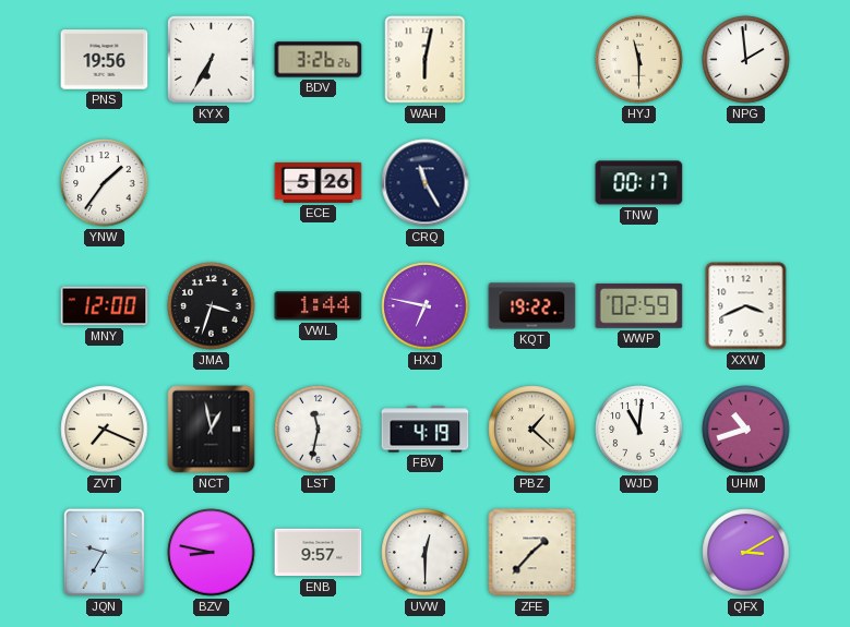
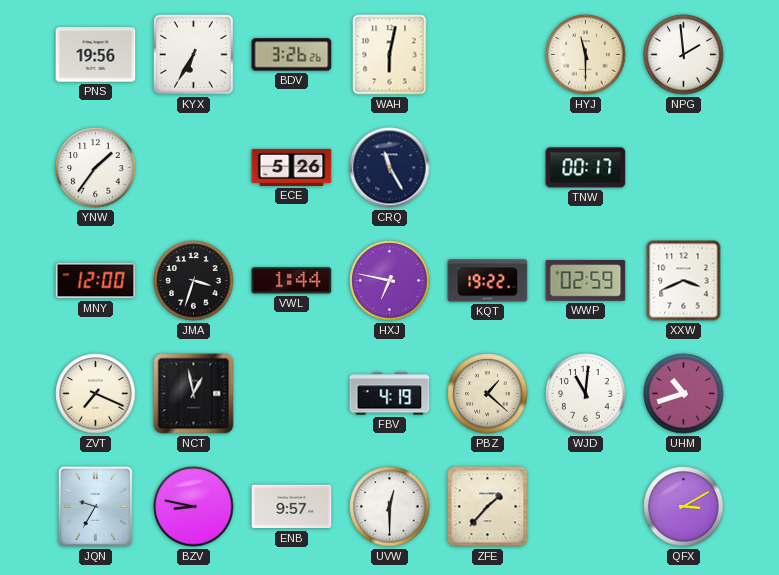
LST: 11:32 -> none (319, 430)
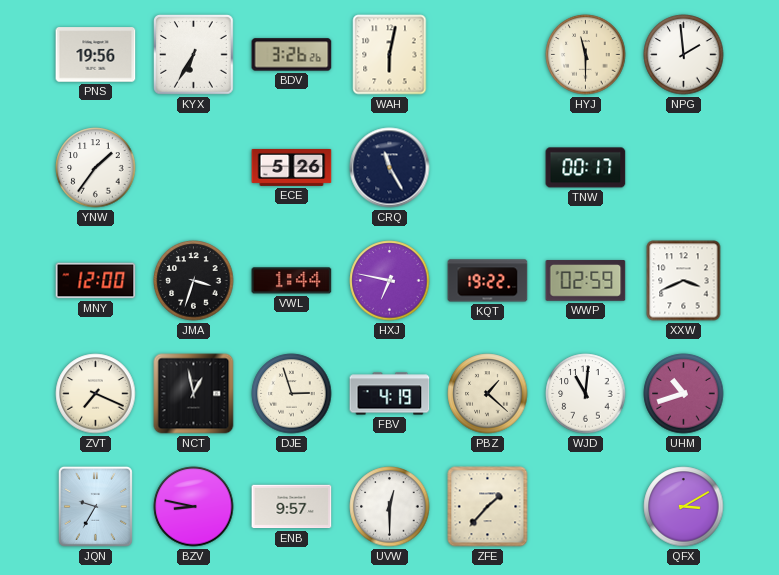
DJE: none -> 2:57 (292, 394)
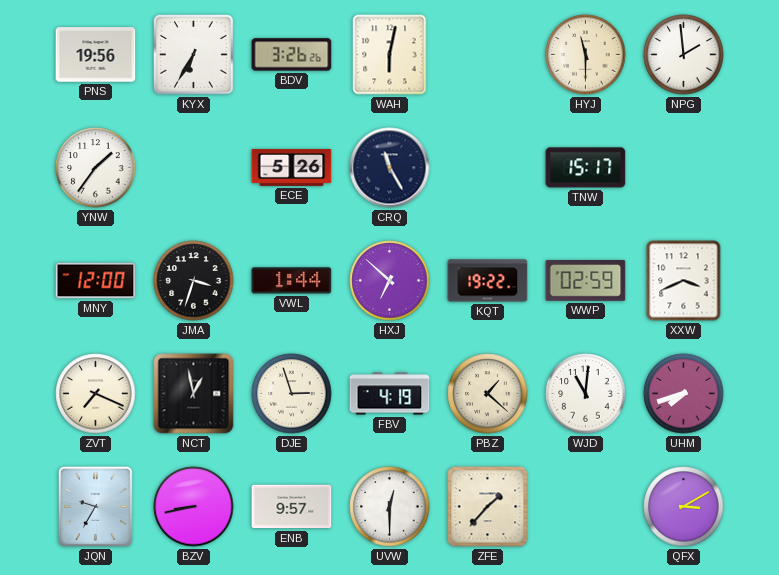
TNW: 00:17 -> 15:17 (586, 168)
HXJ: 6:47 -> 6:52 (390, 281)
UHM: 10:42 -> 7:42 (684, 394)
BZV: 8:47 -> 8:43 (194, 507)
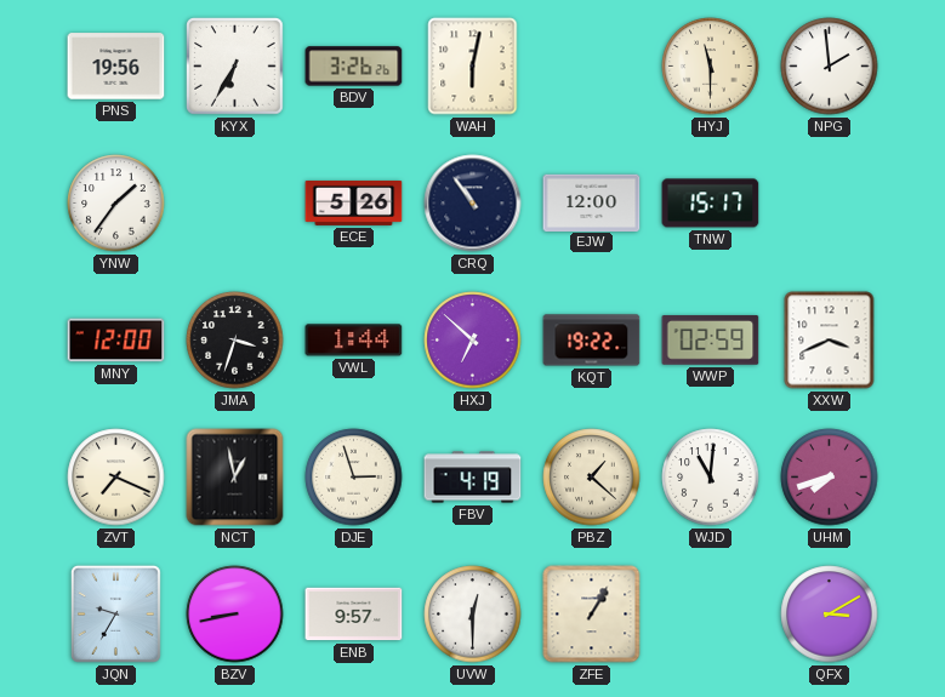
CRQ: 11:25 -> 10:54 (473, 204)
EJW: none -> 12:00 (592, 202)
ZFE: 1:37 -> 1:05 (592, 615)
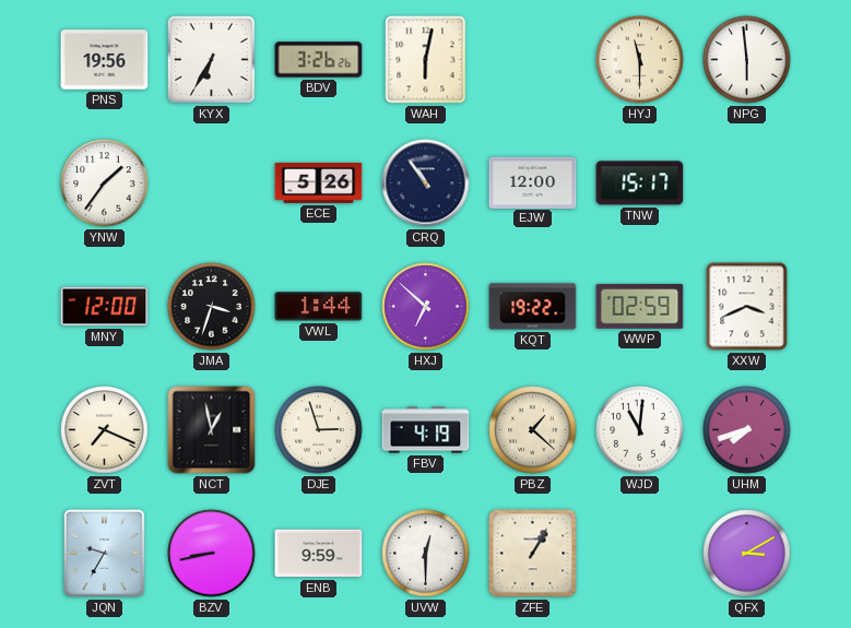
NPG: 1:59 -> 5:59 (747, 60)
ENB: 9:57 -> 9:59 (319, 554)
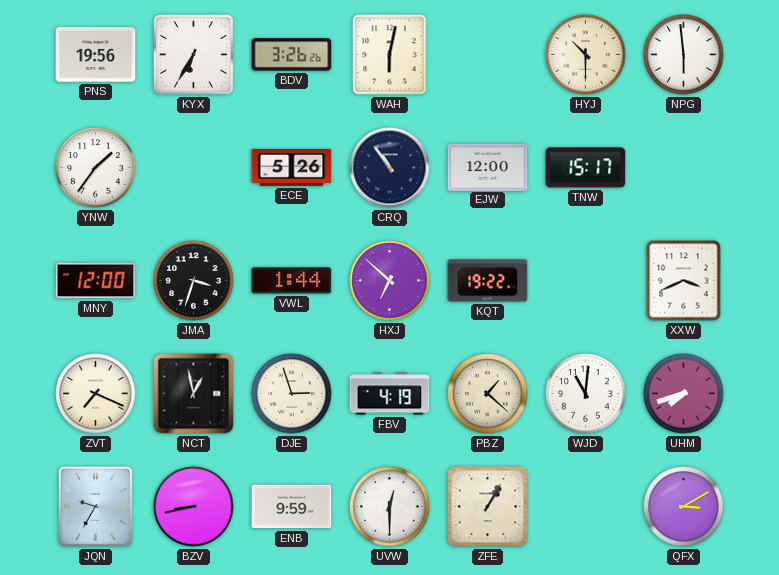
HYJ: 11:30 -> 10:30 (586, 55)
WWP: 02:59 -> none (640, 307)
